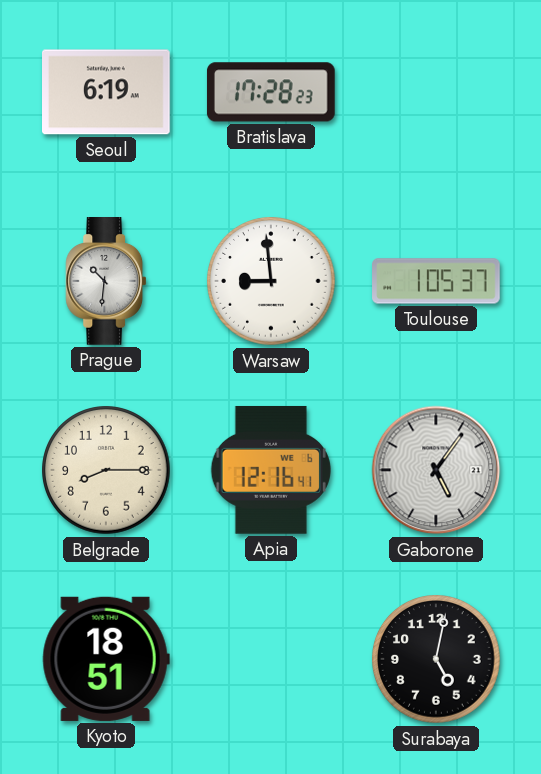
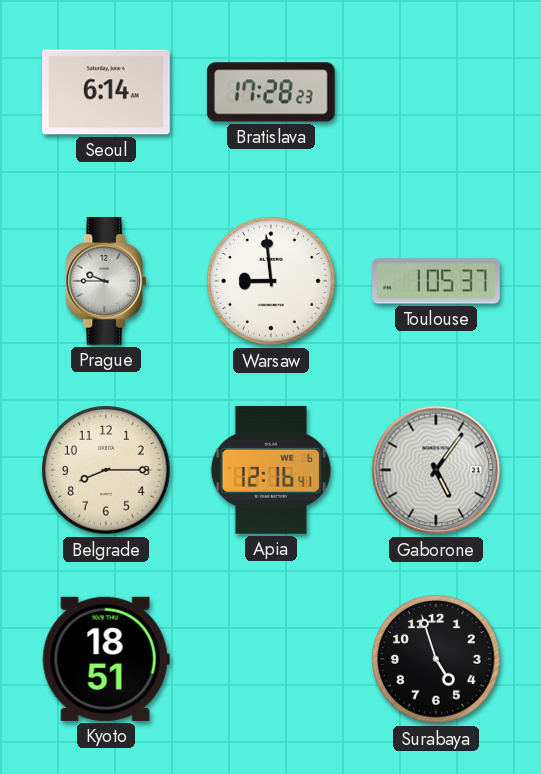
Seoul: 6:19 -> 6:14 (107, 92)
Prague: 10:31 -> 9:45 (106, 281)
Surabaya: 5:02 -> 4:57 (436, 659)
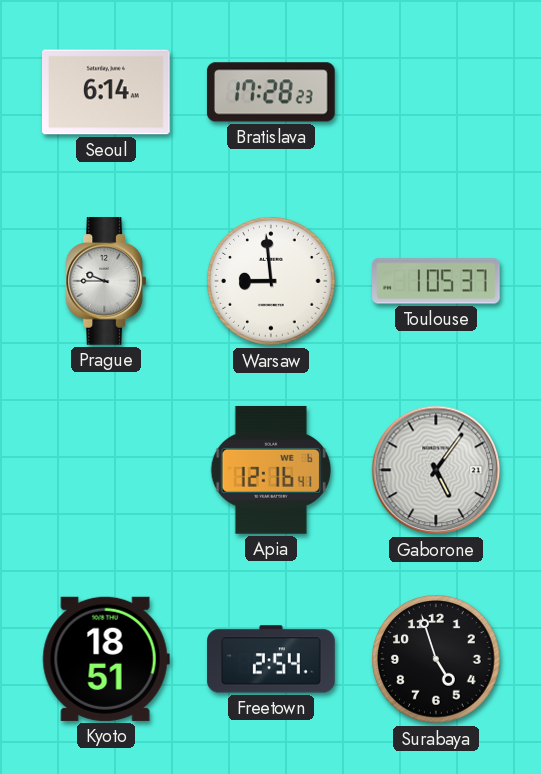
Belgrade: 8:15 -> none (106, 470)
Freetown: none -> 2:54 (271, 659)
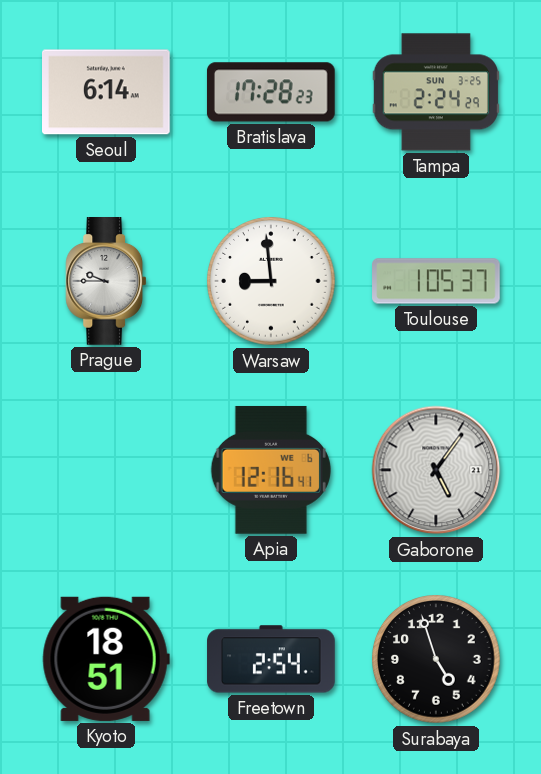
Tampa: none -> 2:24 (435, 92)
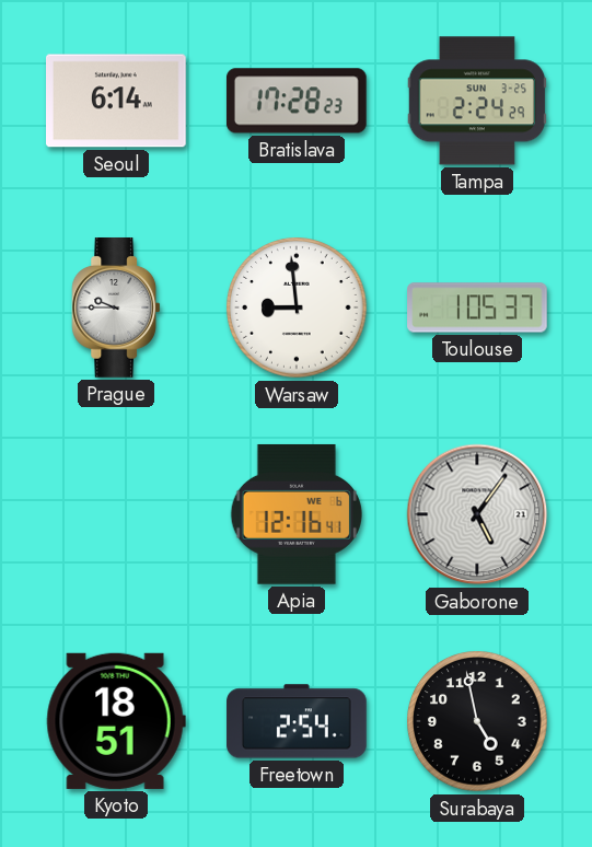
Surabaya: 4:57 -> 4:58 (477, 721)
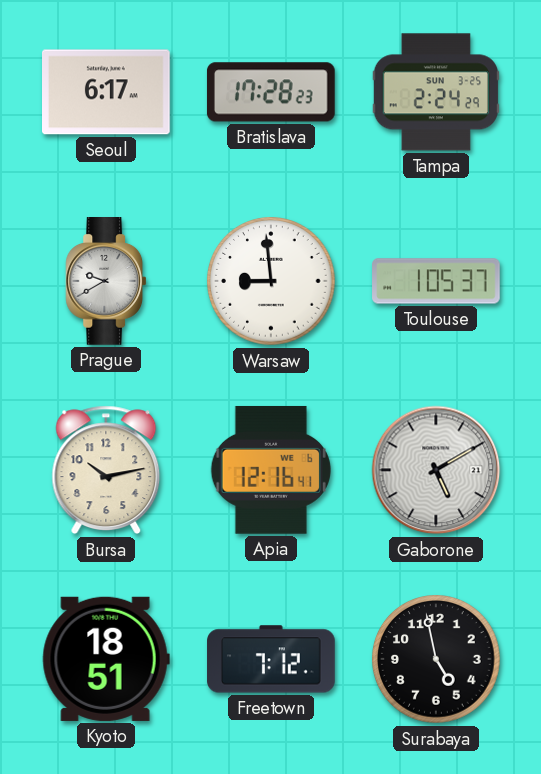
Seoul: 6:14 -> 6:17 (107, 92)
Prague: 9:45 -> 9:40 (106, 281)
Bursa: none -> 10:13 (106, 470)
Gaborone: 5:06 -> 5:10 (436, 470)
Freetown: 2:54 -> 7:12 (271, 659)
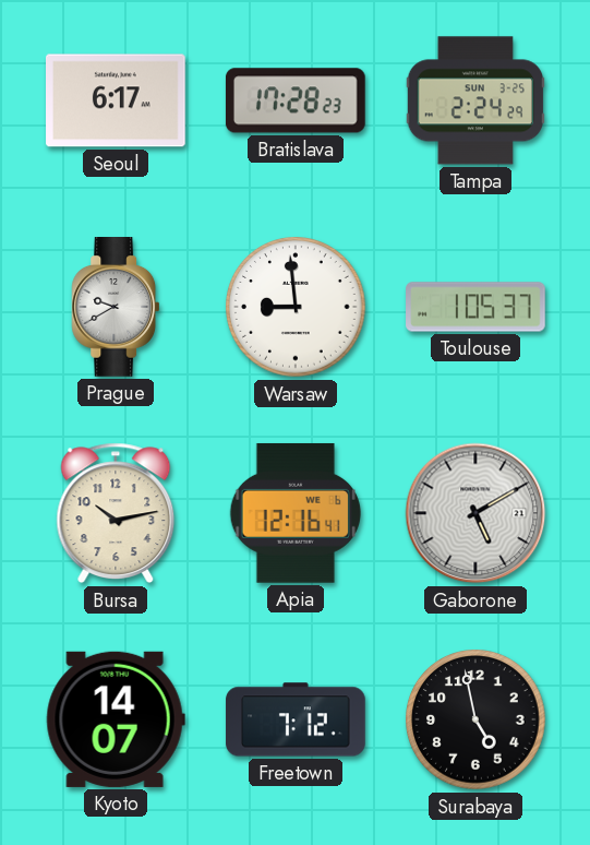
Kyoto: 18:51 -> 14:07 (116, 719)
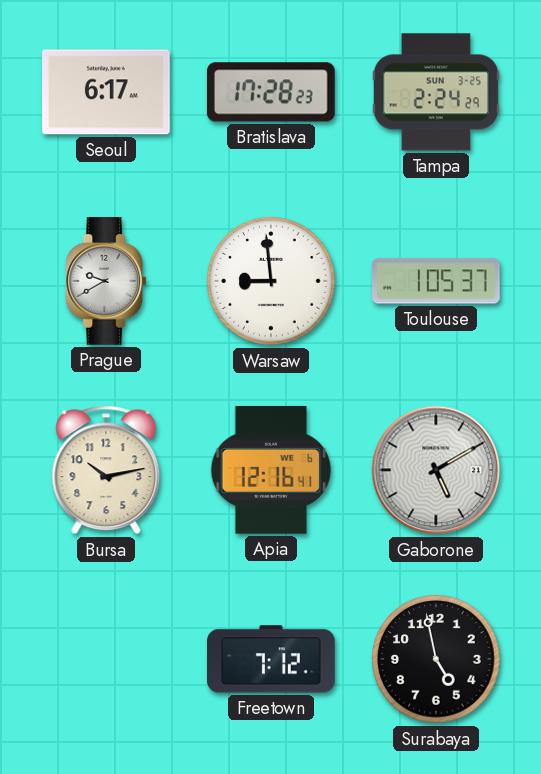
Kyoto: 14:07 -> none (116, 719)
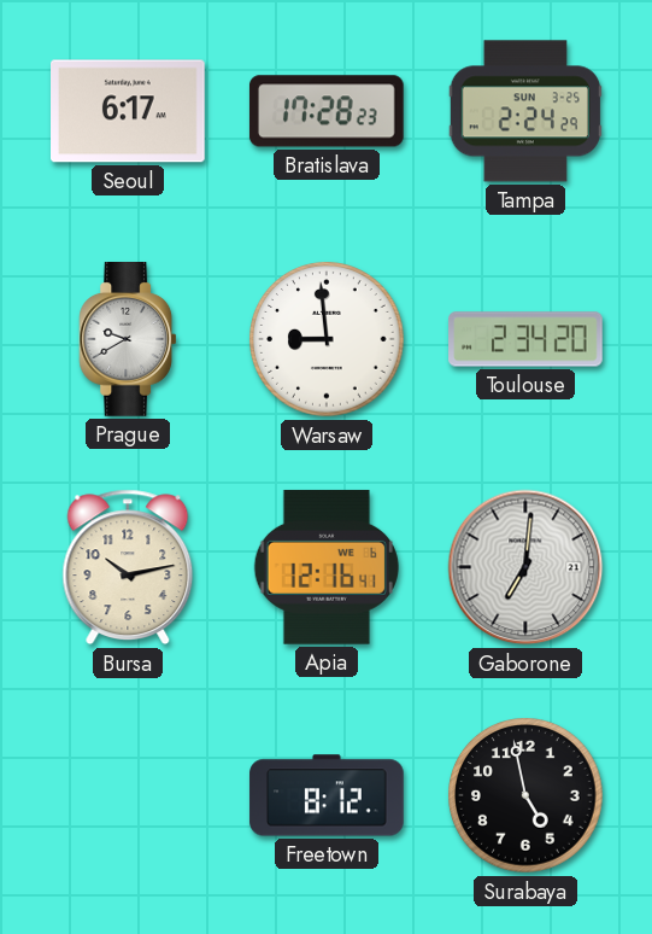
Toulouse: 1:05 -> 2:34 (525, 339)
Gaborone: 5:10 -> 7:01 (525, 567)
Freetown: 7:12 -> 8:12 (327, 795)
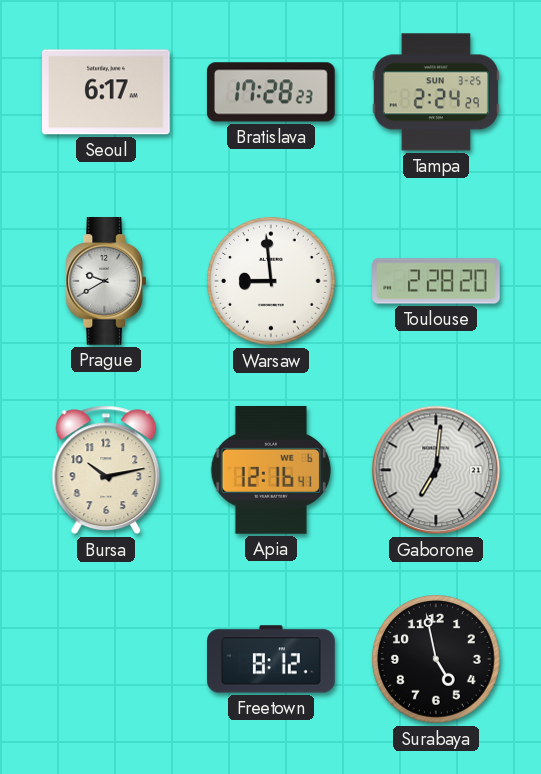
Toulouse: 2:34 -> 2:28 (436, 281)
